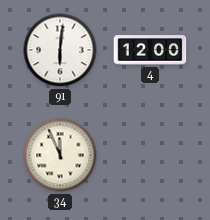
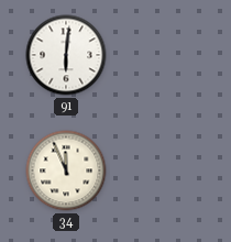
4: 12:00 -> none (150, 50)
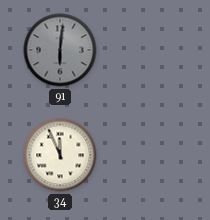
91 dial: white -> grey (60, 50)
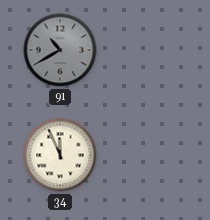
91: 6:01 -> 10:40 (60, 50)
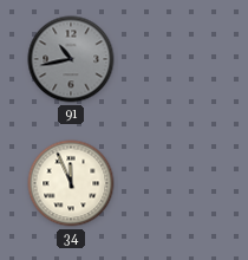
91: 10:40 -> 10:43 (71, 59)
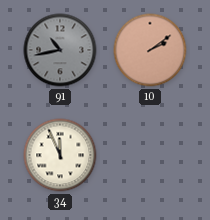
10: none -> 2:09 (150, 50)
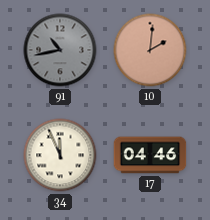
10: 2:09 -> 2:01 (150, 50)
17: none -> 04:46 (150, 155)
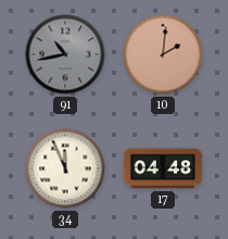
17: 04:46 -> 04:48 (163, 168)
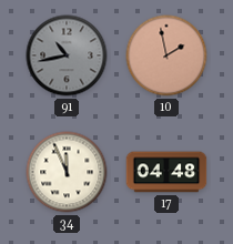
10: 2:01 -> 1:58 (166, 55)
